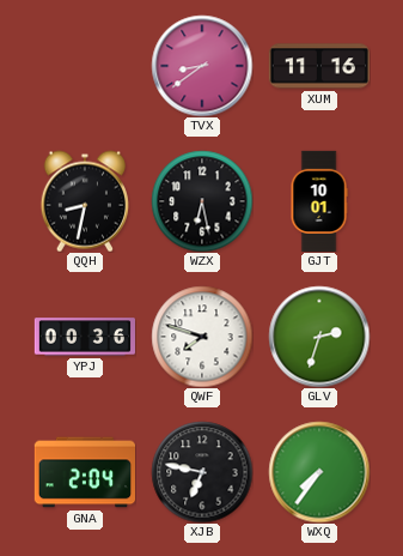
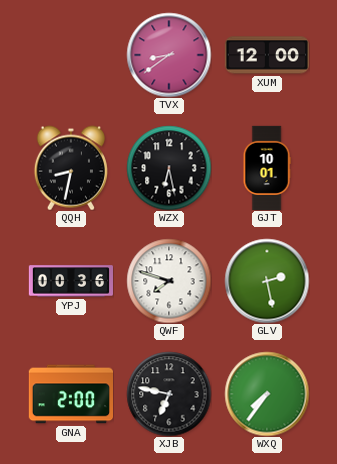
XUM: 11:16 -> 12:00 (266, 55)
GLV: 2:33 -> 2:28 (267, 281)
GNA: 2:04 -> 2:00 (70, 394)
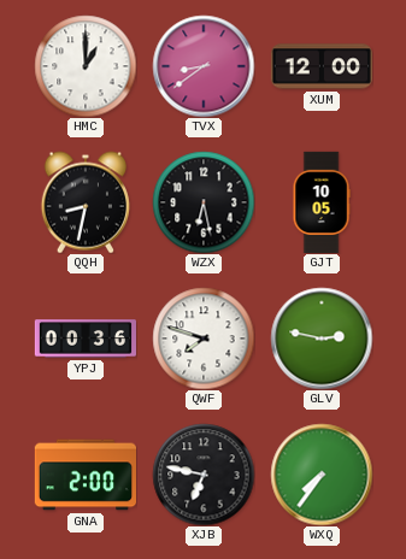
HMC: none -> 1:00 (86, 66)
GJT: 10:01 -> 10:05 (322, 201)
GLV: 2:28 -> 2:47 (322, 339)
